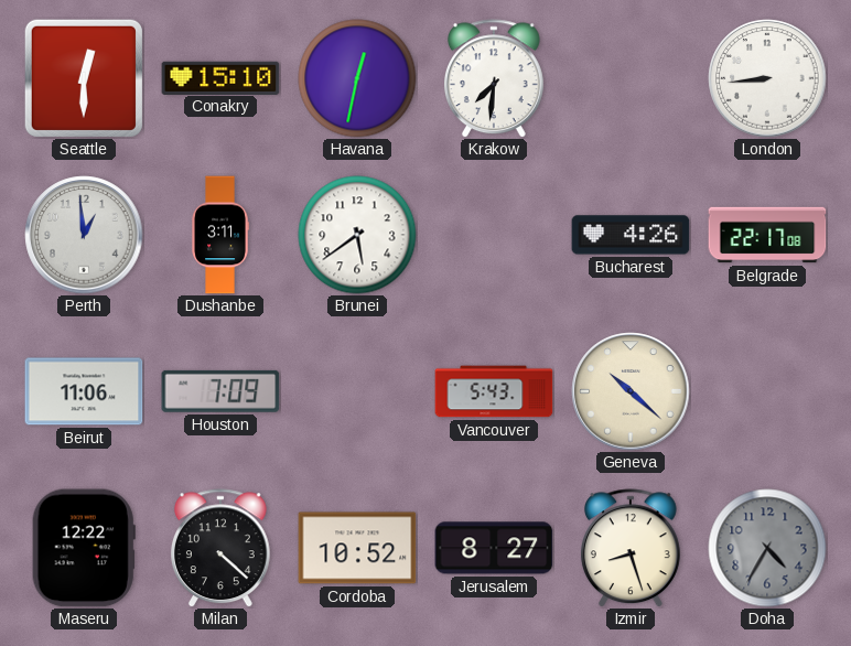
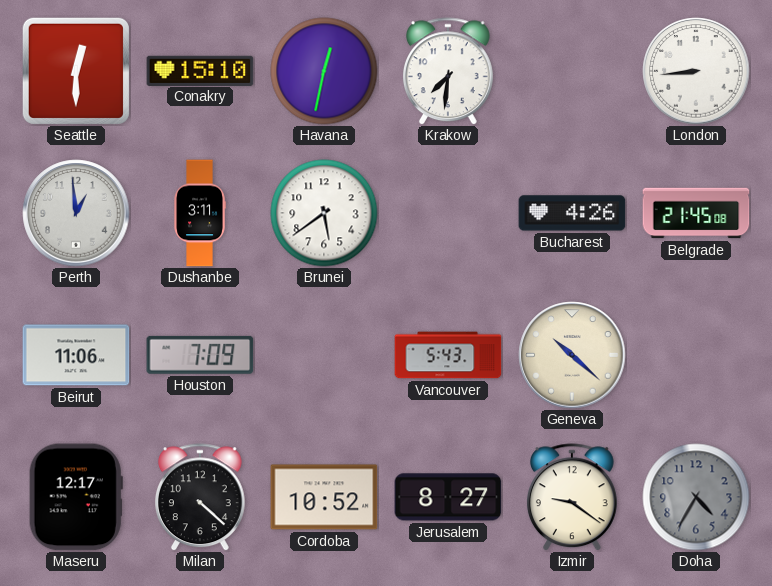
Belgrade: 22:17 -> 21:45 (696, 213)
Maseru: 12:22 -> 12:17 (76, 497)
Izmir: 8:27 -> 9:21 (572, 497)
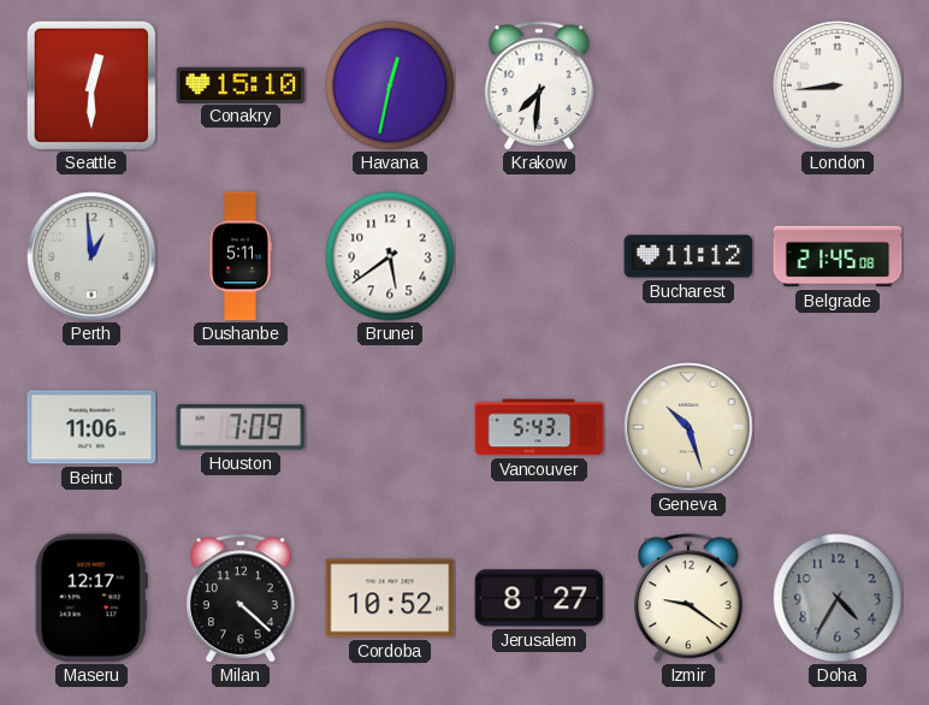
Dushanbe: 3:11 -> 5:11 (241, 256)
Bucharest: 4:26 -> 11:12 (688, 256)
Geneva: 10:22 -> 10:27 (688, 427)
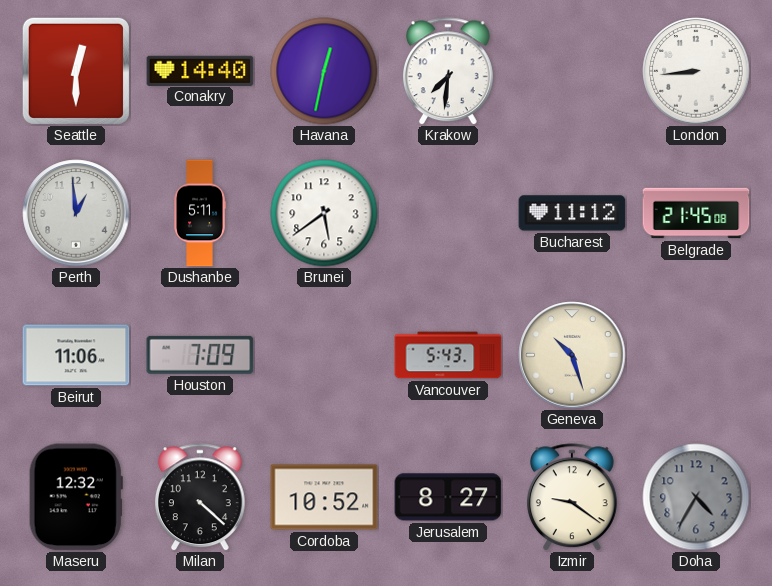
Conakry: 15:10 -> 14:40 (200, 70)
Maseru: 12:17 -> 12:32 (76, 497)
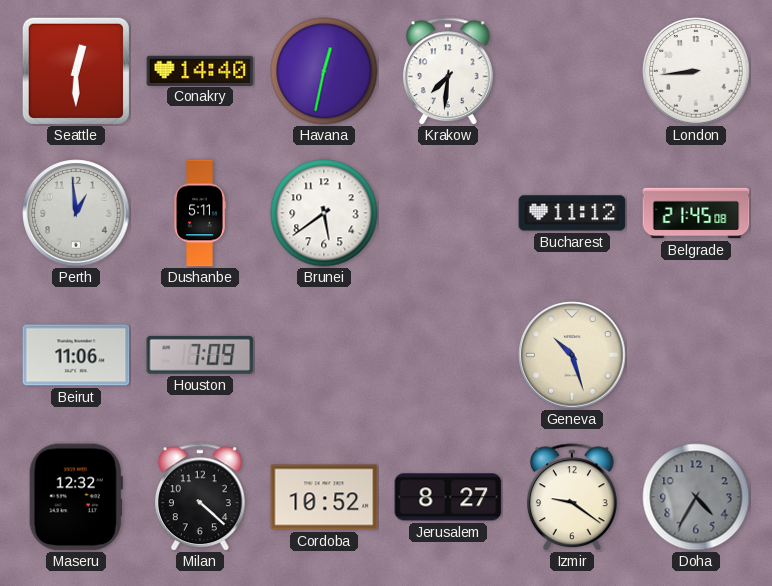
Vancouver: 5:43 -> none (448, 355)
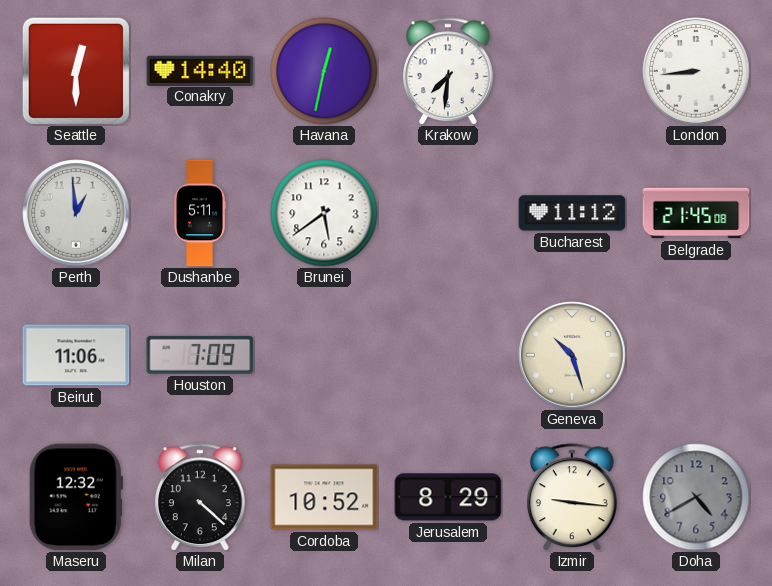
Jerusalem: 8:27 -> 8:29 (448, 497)
Izmir: 9:21 -> 9:16 (572, 497)
Doha: 4:35 -> 4:40 (696, 497)
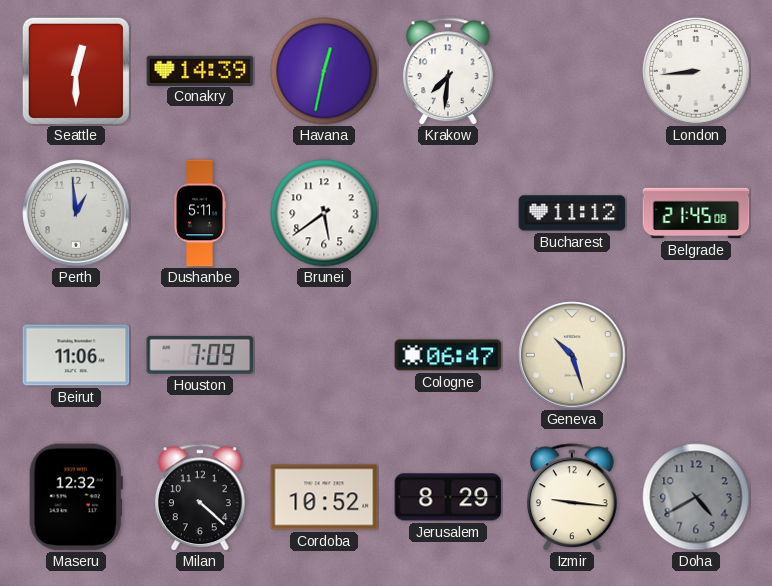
Conakry: 14:40 -> 14:39 (200, 70)
Cologne: none -> 06:47 (448, 355)
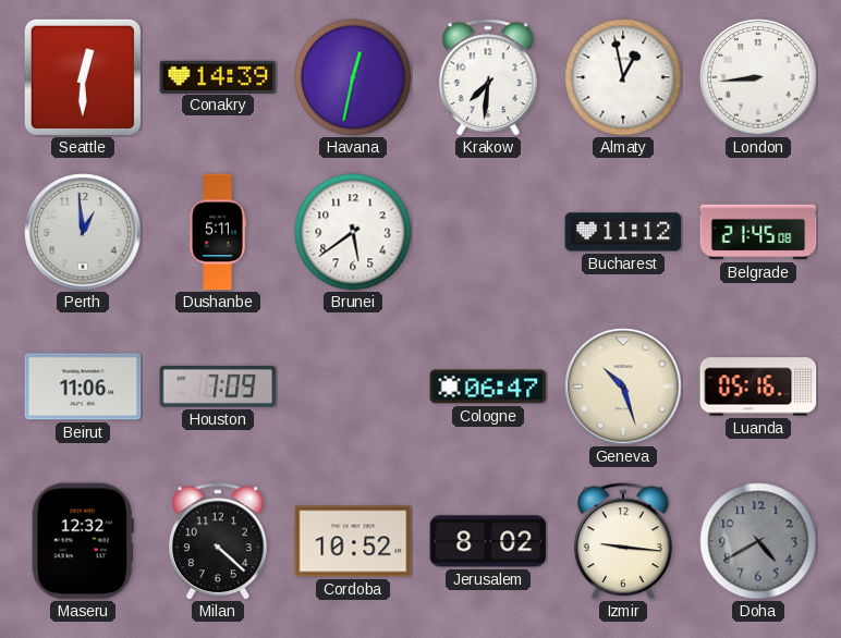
Almaty: none -> 12:58 (623, 77)
Luanda: none -> 05:16 (758, 387)
Jerusalem: 8:29 -> 8:02 (488, 541)
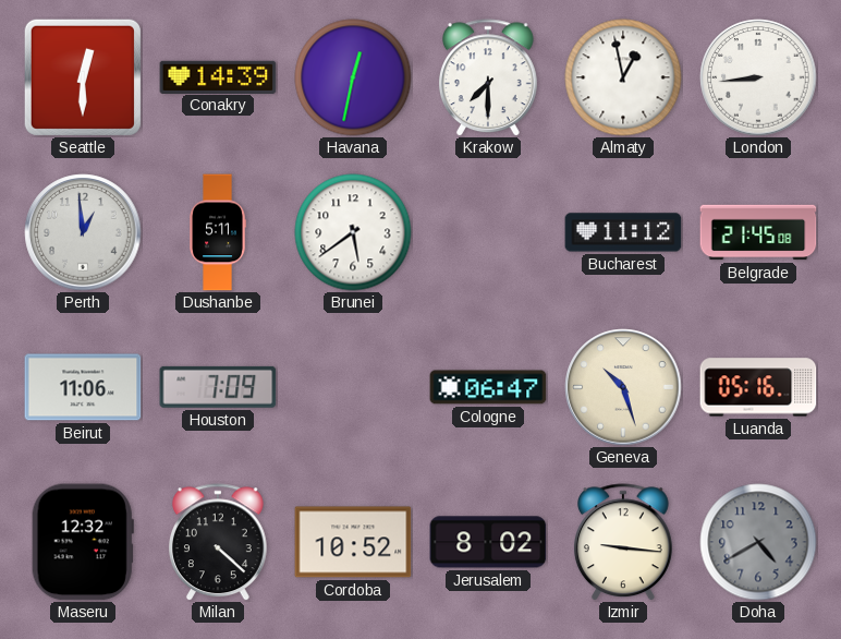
Krakow: 7:31 -> 7:30 (488, 77)
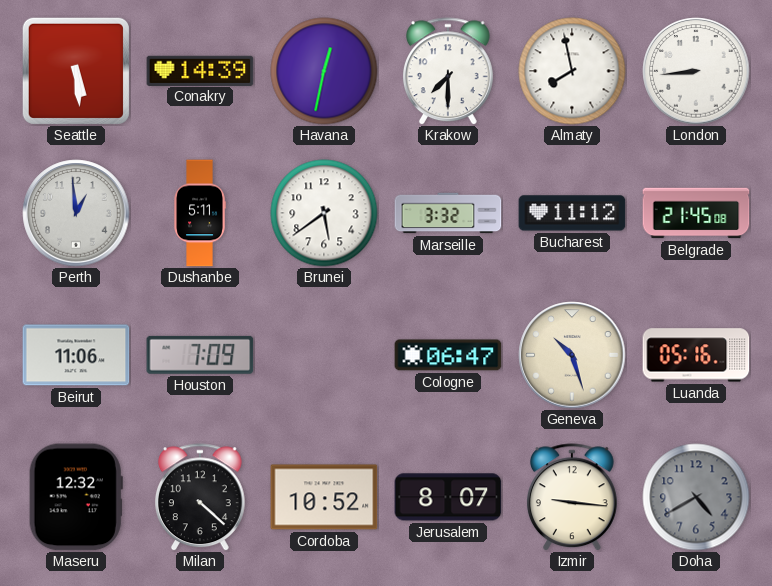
Seattle: 12:30 -> 5:29 (76, 71)
Almaty: 12:58 -> 7:58 (572, 71)
Marseille: none -> 3:32 (448, 213)
Jerusalem: 8:02 -> 8:07 (448, 497)
